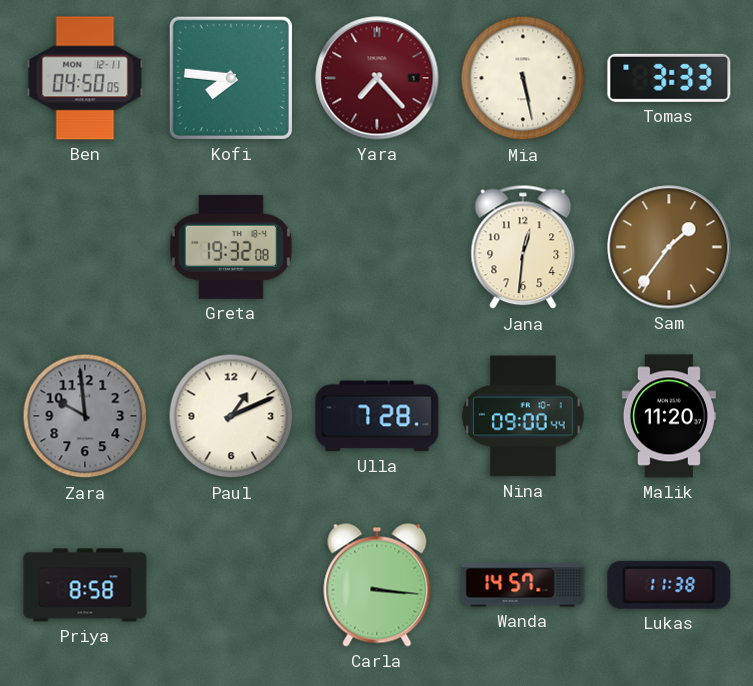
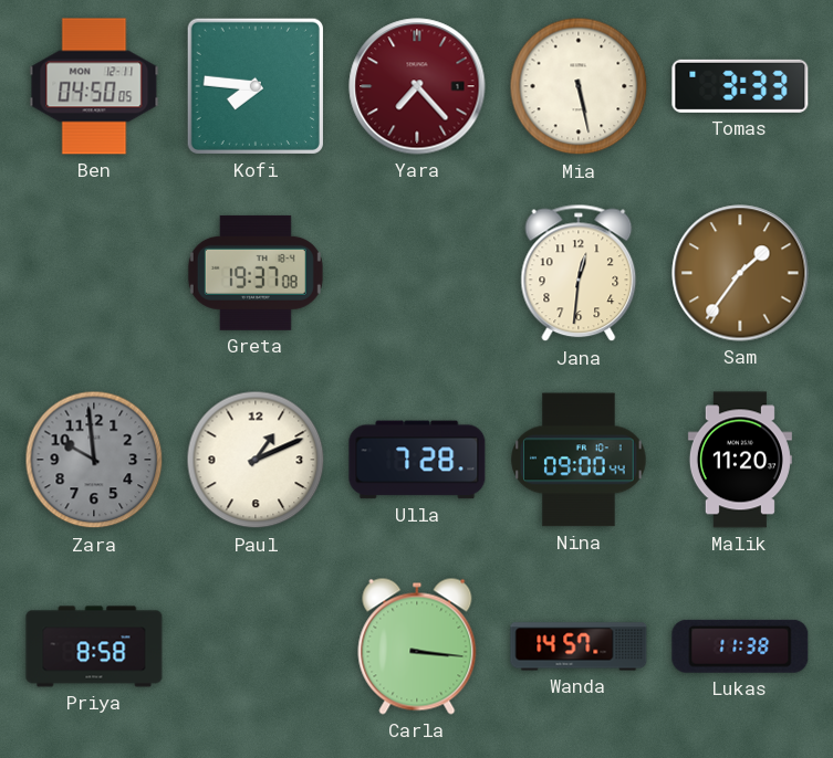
Greta: 19:32 -> 19:37 (256, 273)
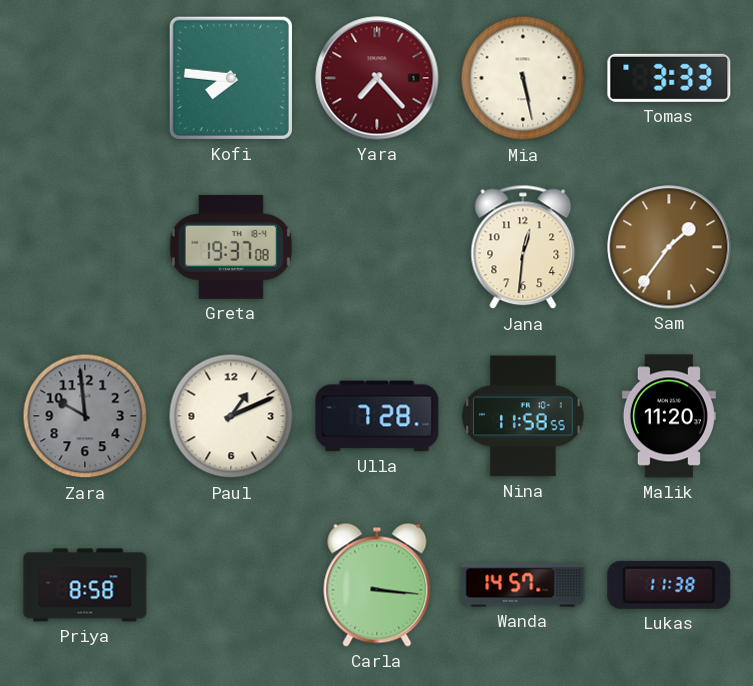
Ben: 04:50 -> none (94, 86)
Nina: 09:00 -> 11:58 (523, 416)
